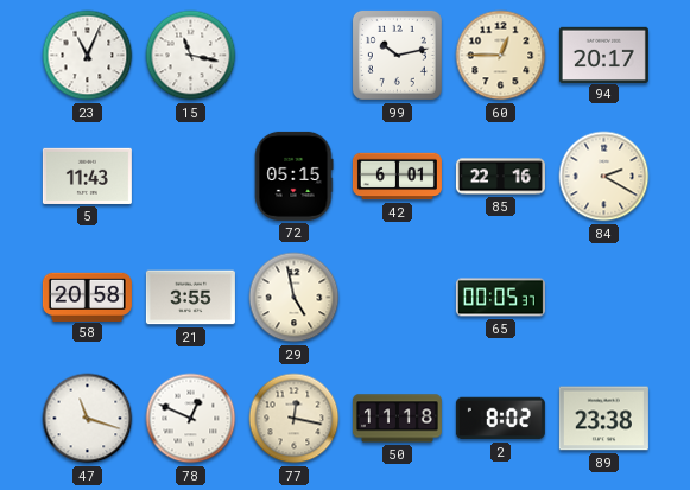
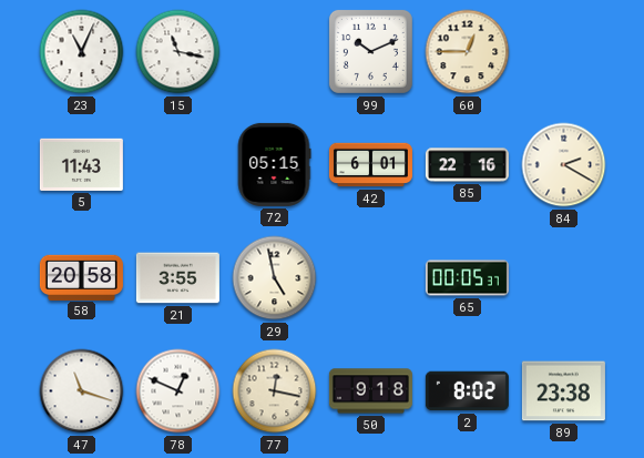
99: 10:13 -> 10:11 (370, 51)
94: 20:17 -> none (603, 55)
50: 11:18 -> 9:18 (370, 391)
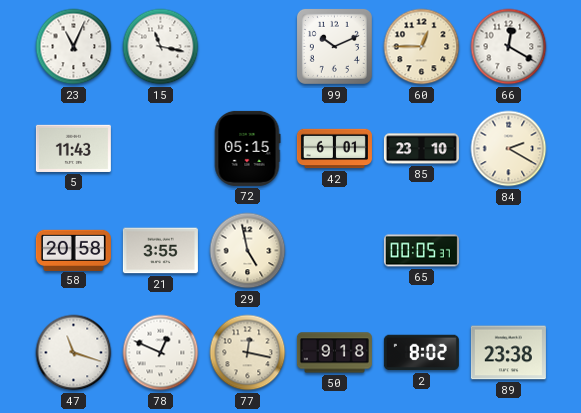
66: none -> 12:20 (509, 47)
85: 22:16 -> 23:10 (421, 149)
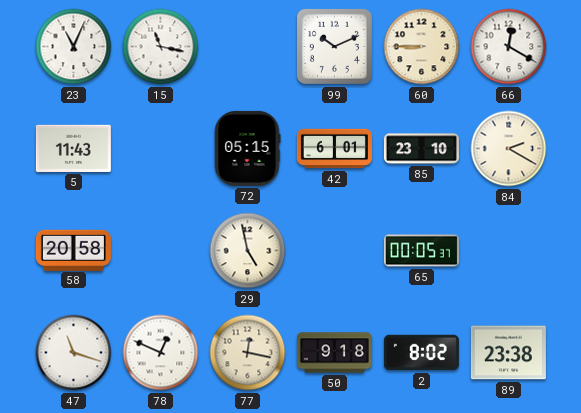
60: 12:45 -> 8:45 (422, 47)
21: 3:55 -> none (160, 251)
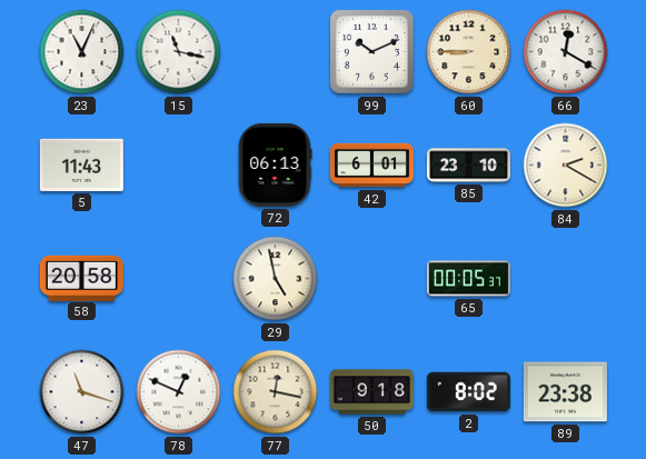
72: 05:15 -> 06:13 (275, 164)
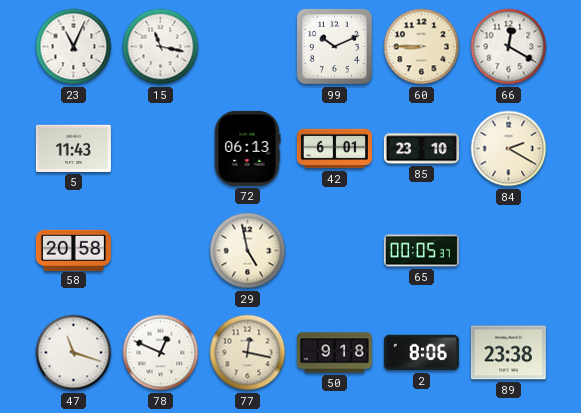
2: 8:02 -> 8:06 (421, 353)
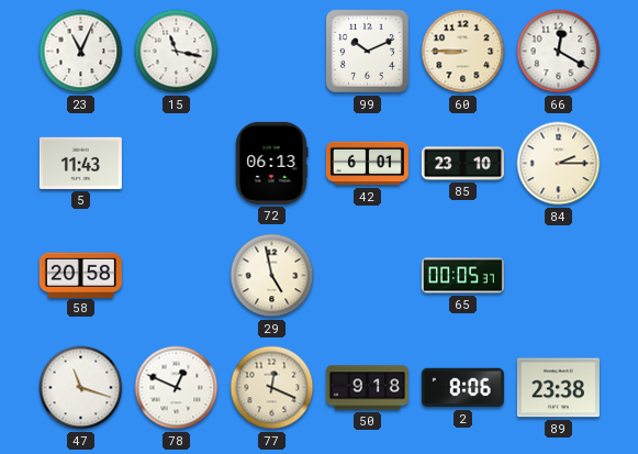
84: 2:20 -> 2:15 (559, 164)
77: 12:17 -> 12:19 (272, 388)
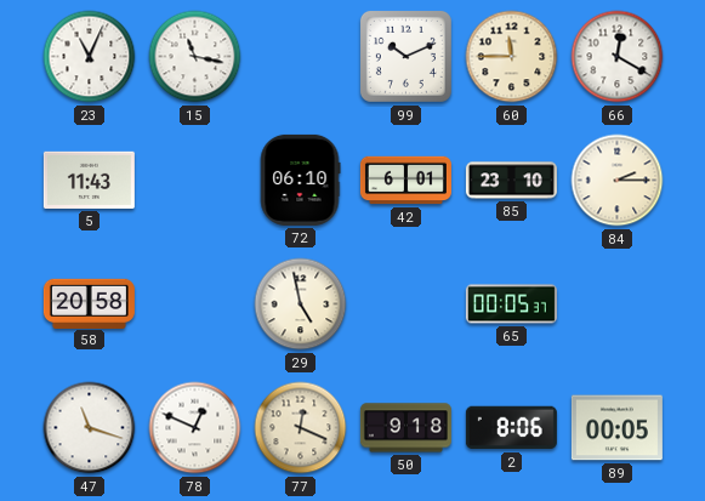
60: 8:45 -> 11:45 (512, 57)
72: 06:13 -> 06:10 (300, 180)
89: 23:38 -> 00:05 (616, 428)
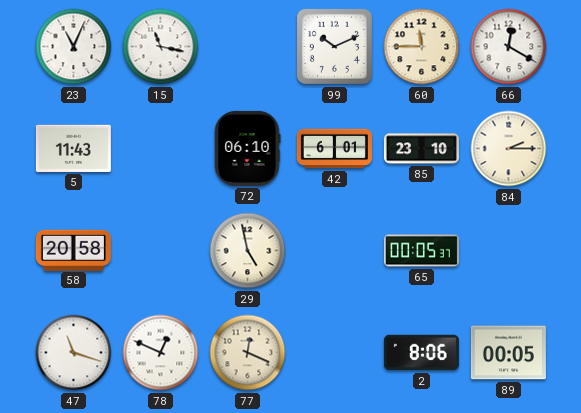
50: 9:18 -> none (405, 428)
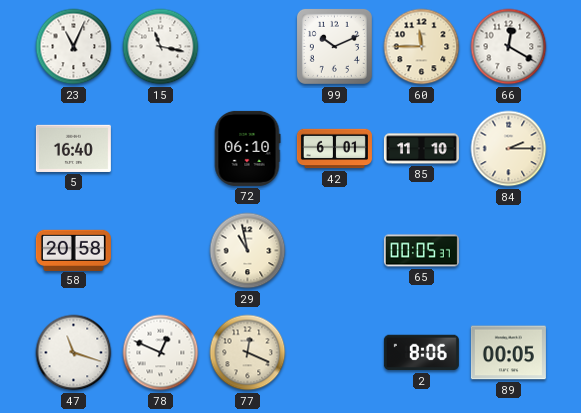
5: 11:43 -> 16:40 (73, 148)
85: 23:10 -> 11:10 (421, 149)
29: 4:58 -> 10:58 (248, 251)
